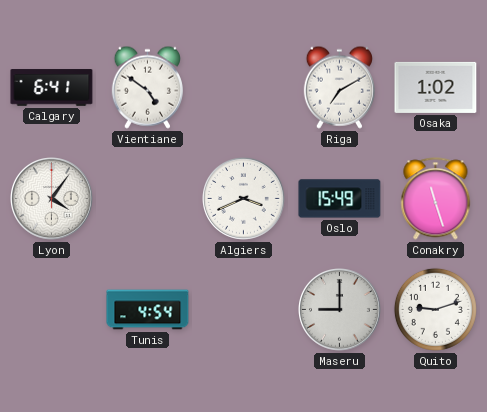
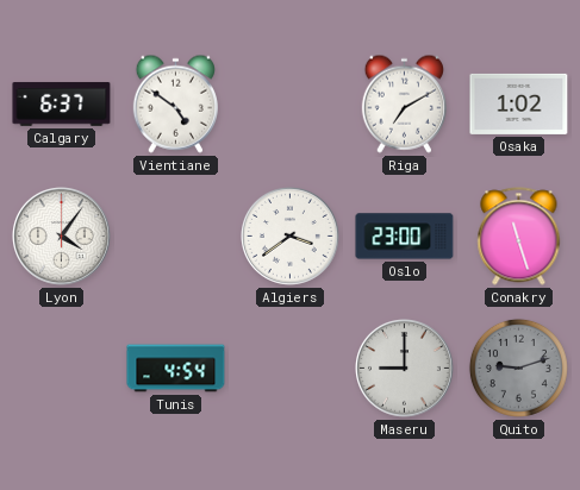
Calgary: 6:41 -> 6:37 (62, 105)
Algiers: 3:41 -> 3:39 (291, 237)
Oslo: 15:49 -> 23:00 (405, 237)
Quito dial: white -> grey (518, 367)
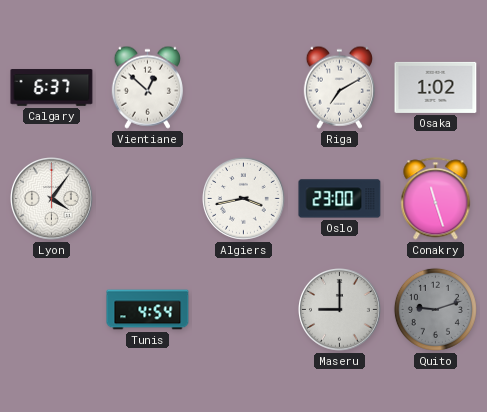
Vientiane: 4:51 -> 12:52 (147, 87)
Algiers: 3:39 -> 3:43 (244, 199)
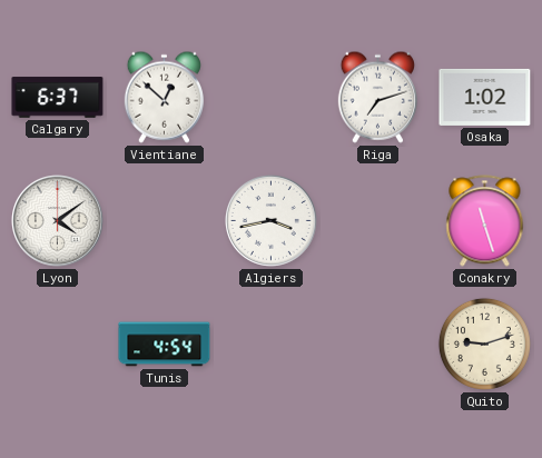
Riga: 7:10 -> 7:12 (377, 97)
Lyon: 4:06 -> 4:09 (58, 221)
Oslo: 23:00 -> none (340, 199)
Maseru: 9:00 -> none (340, 310)
Quito dial: grey -> cream (484, 343)
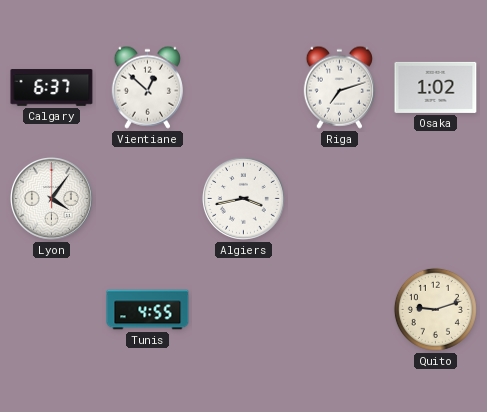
Lyon: 4:09 -> 4:06 (52, 199)
Conakry: 11:27 -> none (485, 221)
Tunis: 4:54 -> 4:55 (148, 310)
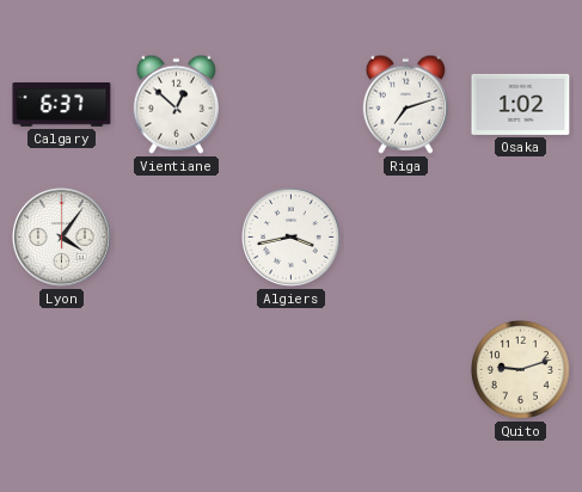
Tunis: 4:55 -> none (148, 310)
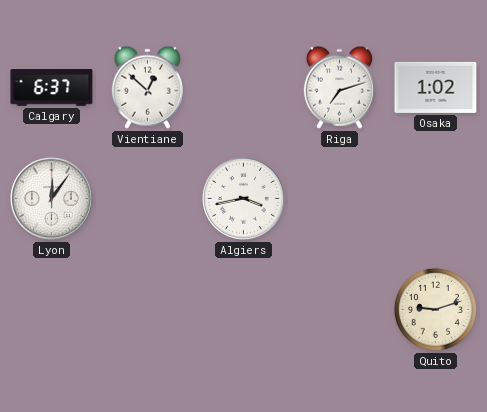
Lyon: 4:06 -> 12:06 (52, 199)
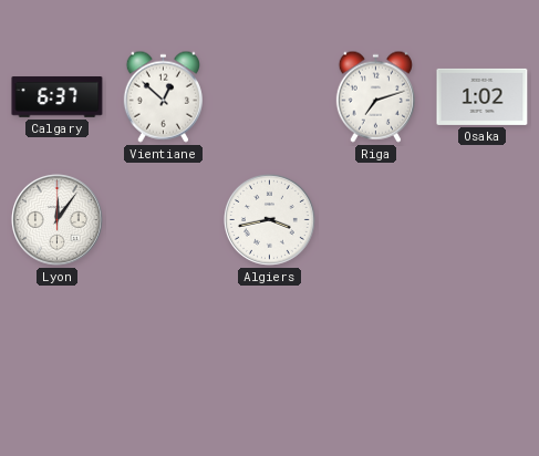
Quito: 9:12 -> none (435, 309)
